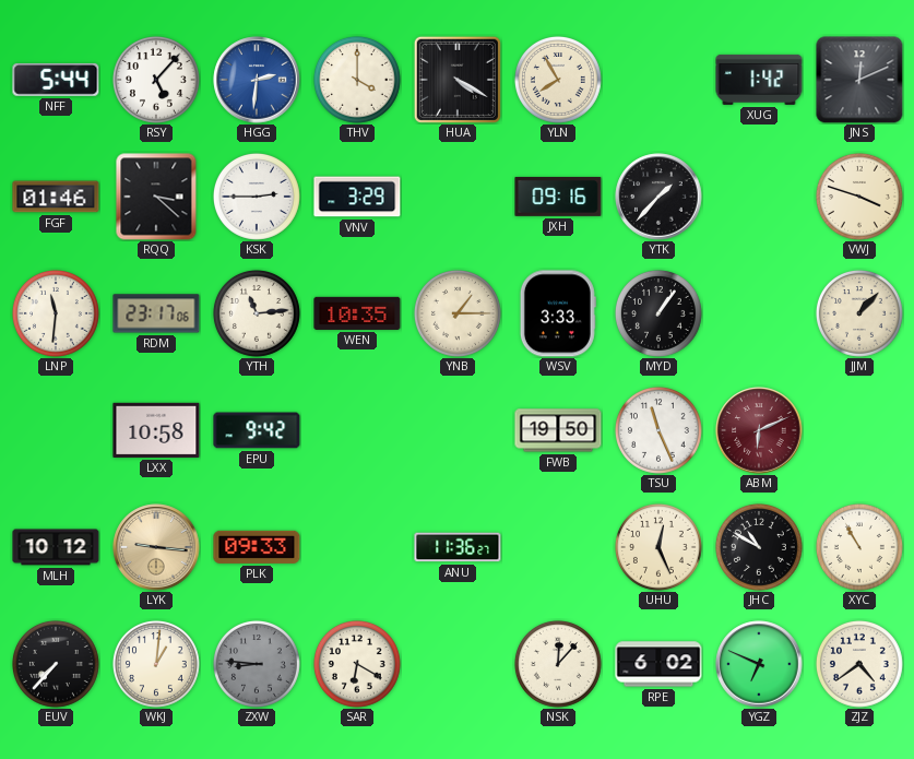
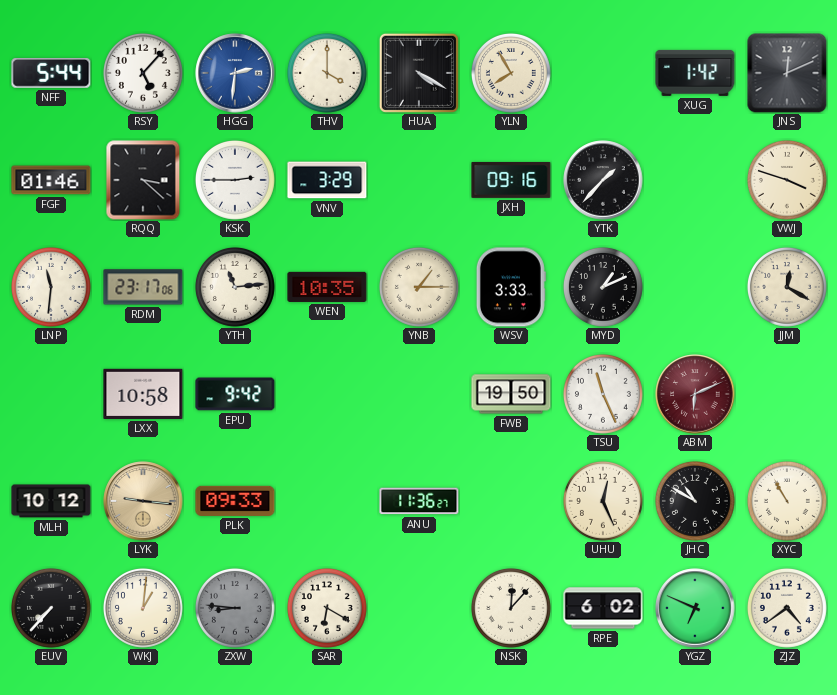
MYD: 1:06 -> 1:11 (603, 287)
JJM: 1:07 -> 12:20 (787, 287)
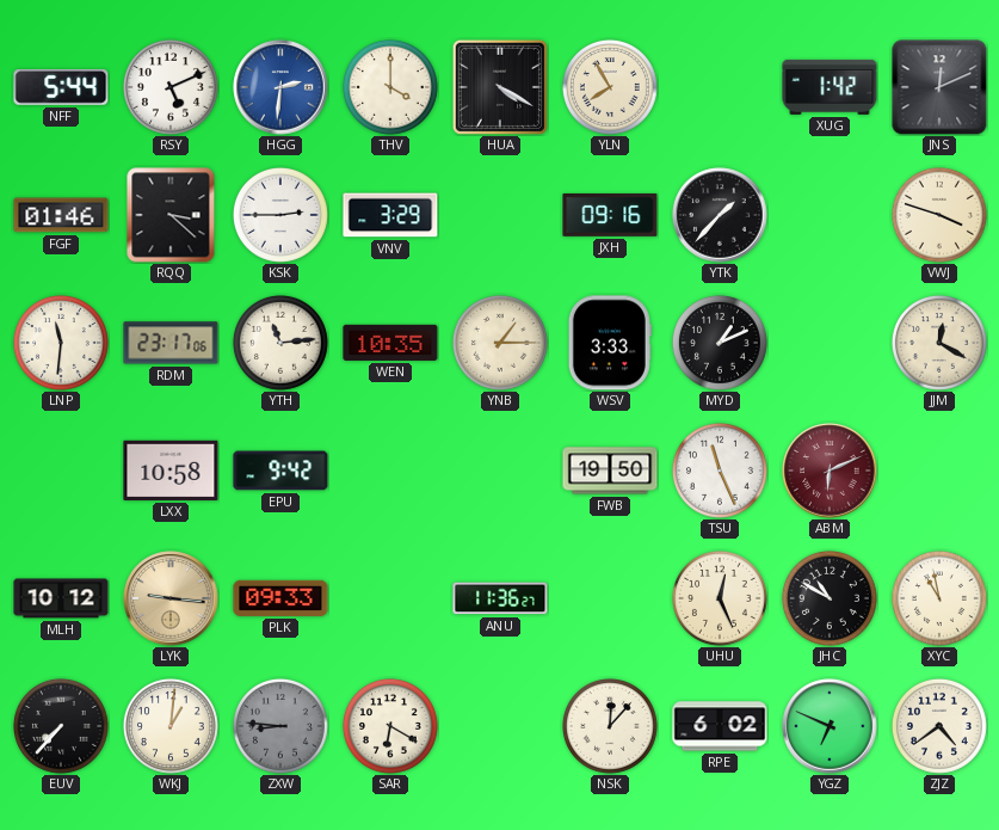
RSY: 5:07 -> 5:11 (171, 87)
XYC: 10:55 -> 10:58 (939, 598)
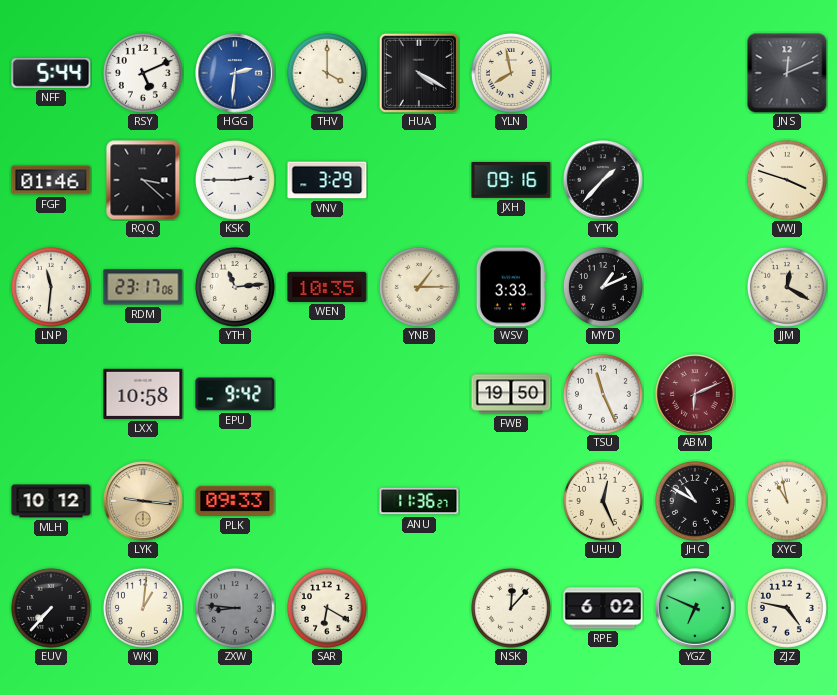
YLN: 7:55 -> 7:58 (511, 73)
XUG: 1:42 -> none (830, 87)
ZJZ: 4:39 -> 4:47 (787, 608)
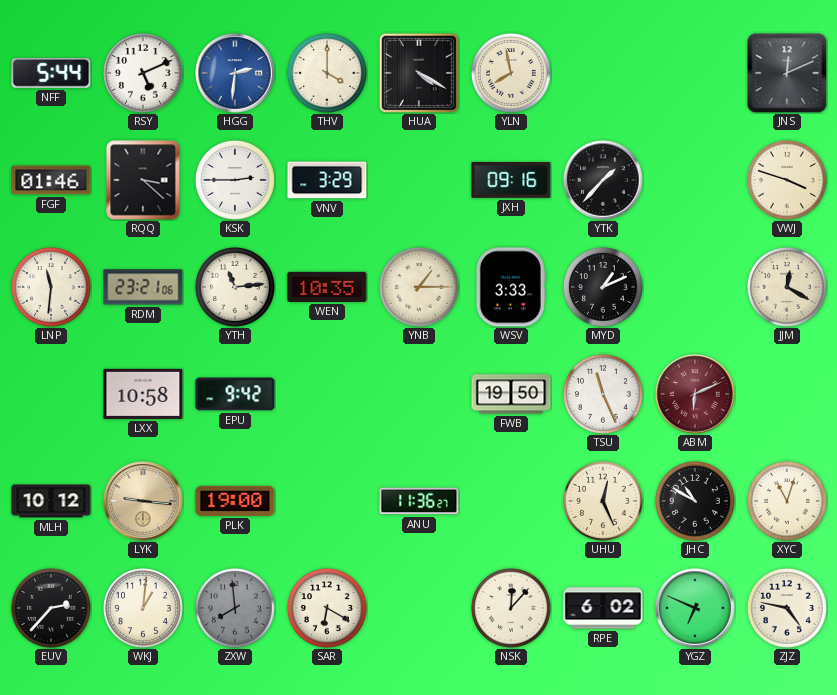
RDM: 23:17 -> 23:21 (143, 287)
PLK: 09:33 -> 19:00 (235, 501)
XYC: 10:58 -> 11:03 (787, 501)
EUV: 7:37 -> 2:37 (51, 608)
ZXW: 8:46 -> 7:59 (235, 608)
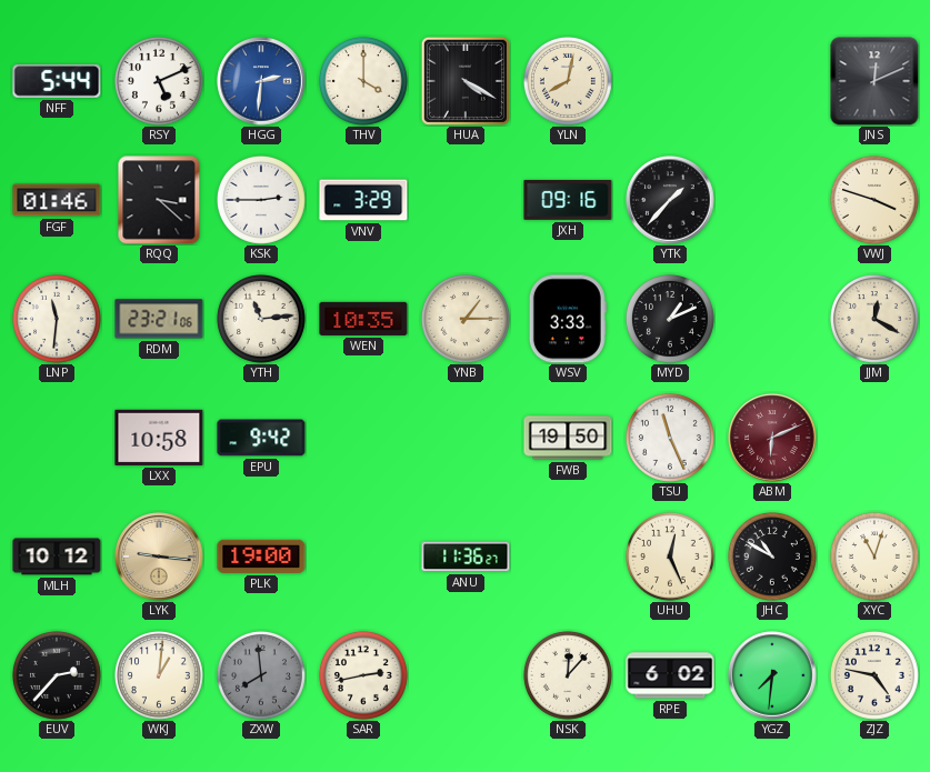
YLN: 7:58 -> 8:02 (568, 81)
SAR: 6:20 -> 2:43 (363, 675)
YGZ: 6:49 -> 7:31 (772, 675)
